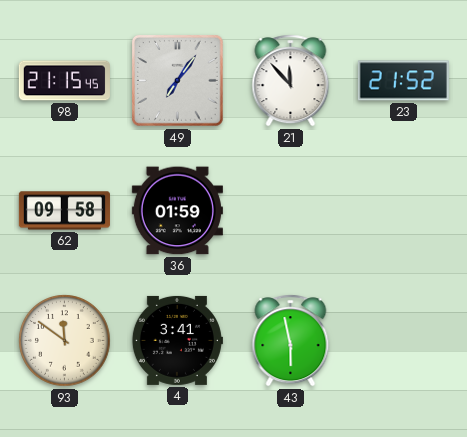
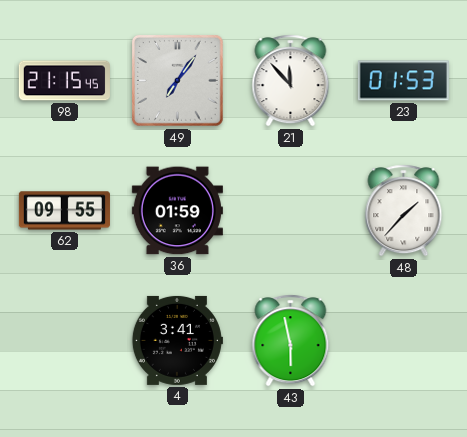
23: 21:52 -> 01:53 (403, 81)
62: 09:58 -> 09:55 (64, 211)
48: none -> 1:37 (404, 211)
93: 11:51 -> none (65, 341)
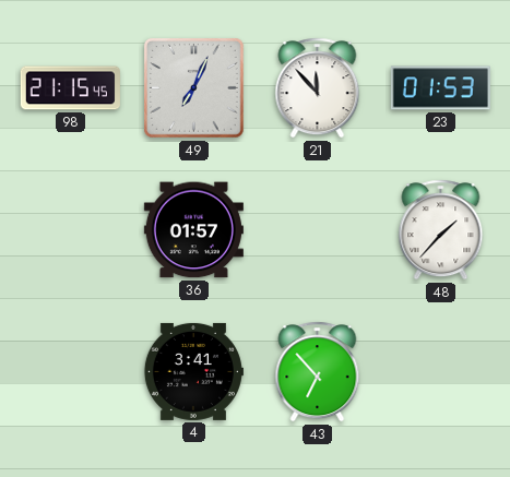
49: 7:06 -> 7:04 (194, 88)
62: 09:55 -> none (64, 211)
36: 01:59 -> 01:57 (193, 230)
43: 5:58 -> 6:53 (318, 372)
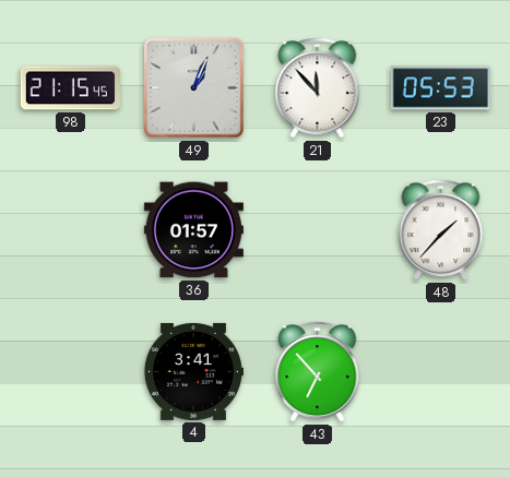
49: 7:04 -> 1:04 (194, 88)
23: 01:53 -> 05:53 (440, 88)
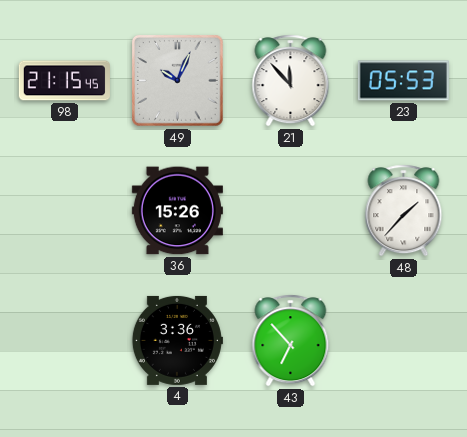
49: 1:04 -> 10:04 (178, 81)
36: 01:57 -> 15:26 (177, 211)
4: 3:41 -> 3:36 (177, 340)
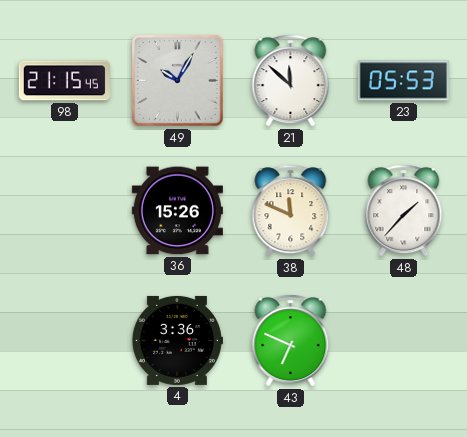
49: 10:04 -> 10:05 (178, 81)
21: 11:53 -> 11:52 (291, 81)
38: none -> 11:49 (291, 211)
43: 6:53 -> 6:49 (291, 341)
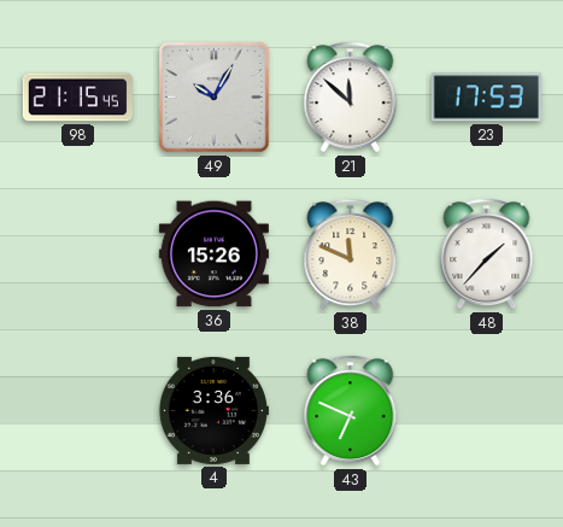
23: 05:53 -> 17:53 (486, 98)
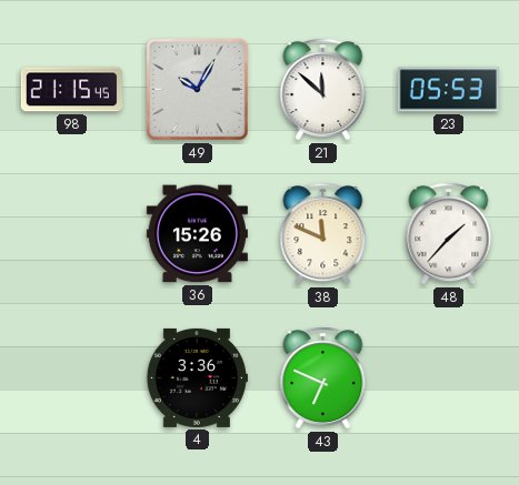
23: 17:53 -> 05:53 (448, 90)
